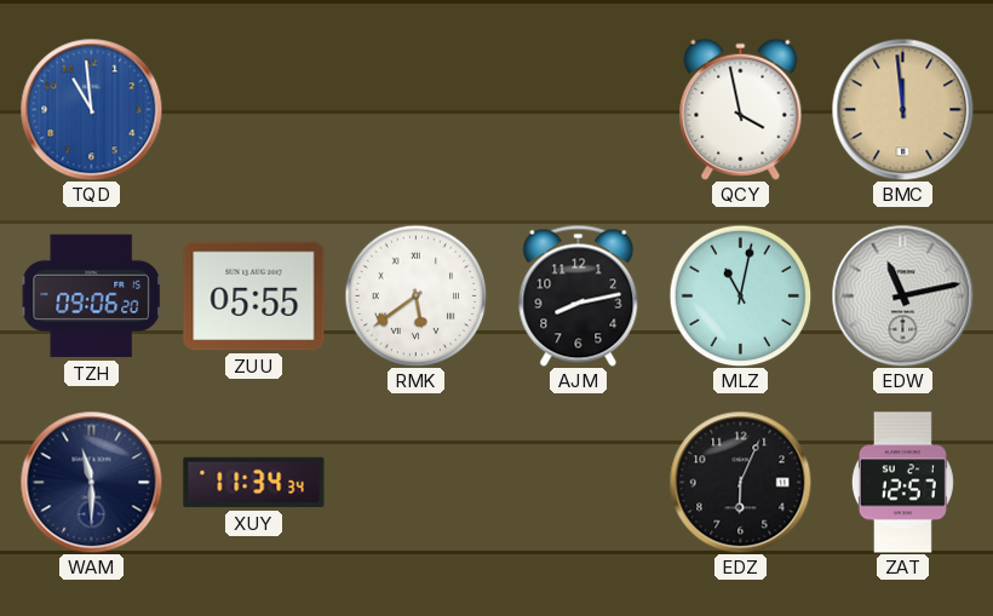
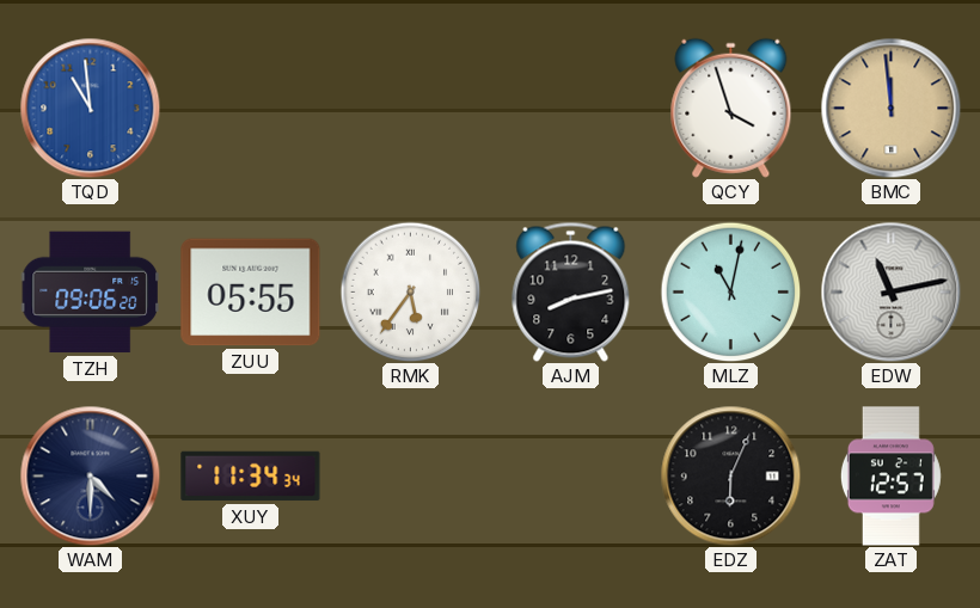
QCY: 3:58 -> 3:57 (731, 108)
RMK: 5:39 -> 5:36 (410, 291)
WAM: 11:30 -> 4:30 (90, 475)
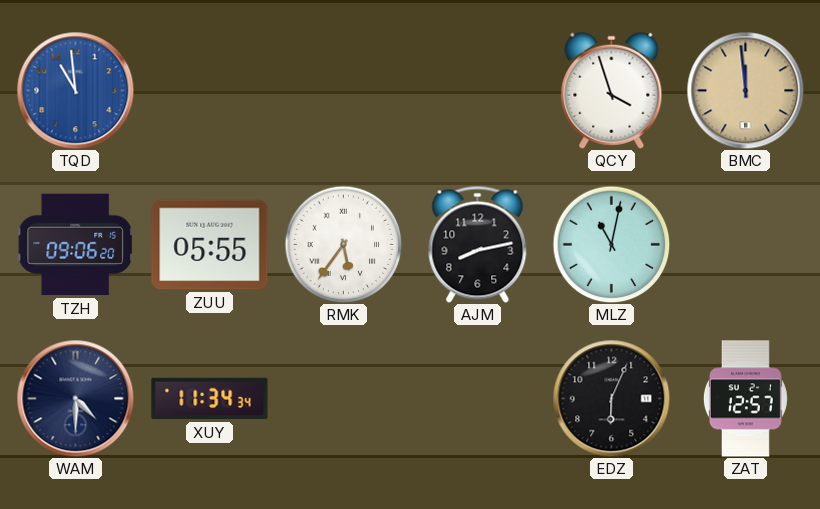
EDW: 11:13 -> none (890, 291)
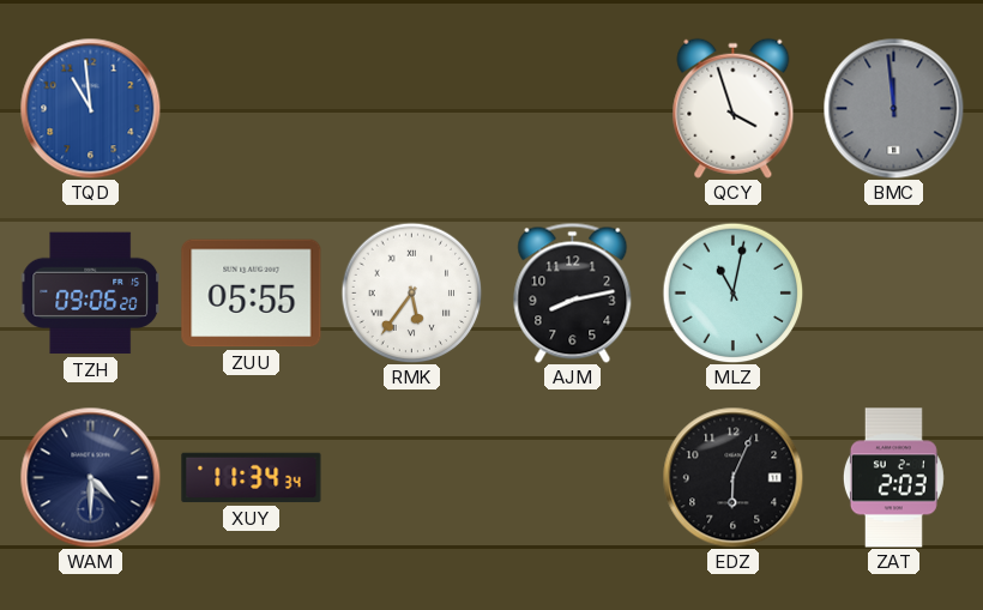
BMC dial: champagne -> grey (893, 108)
ZAT: 12:57 -> 2:03 (893, 478)
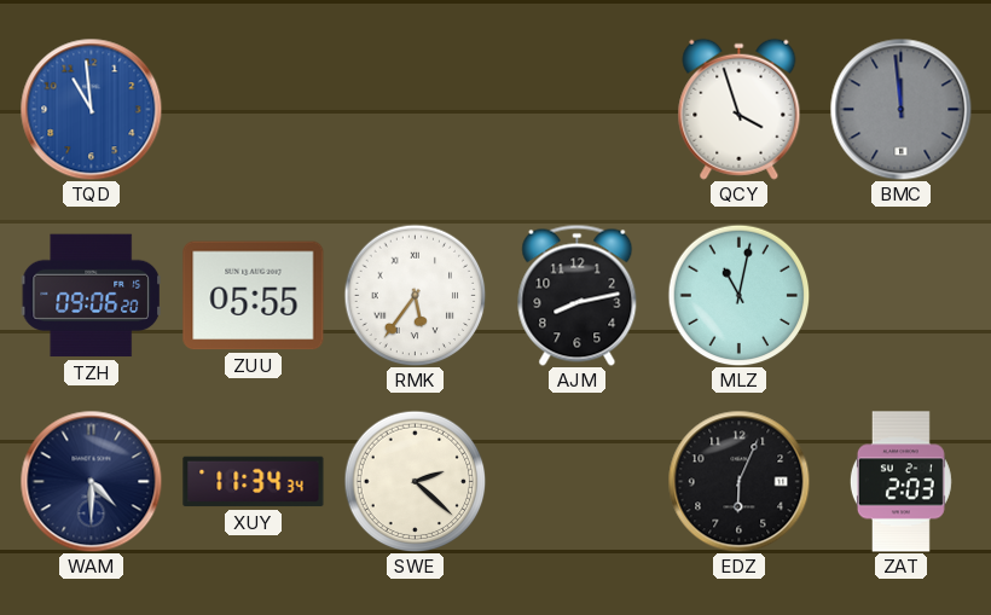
SWE: none -> 2:22 (415, 481)
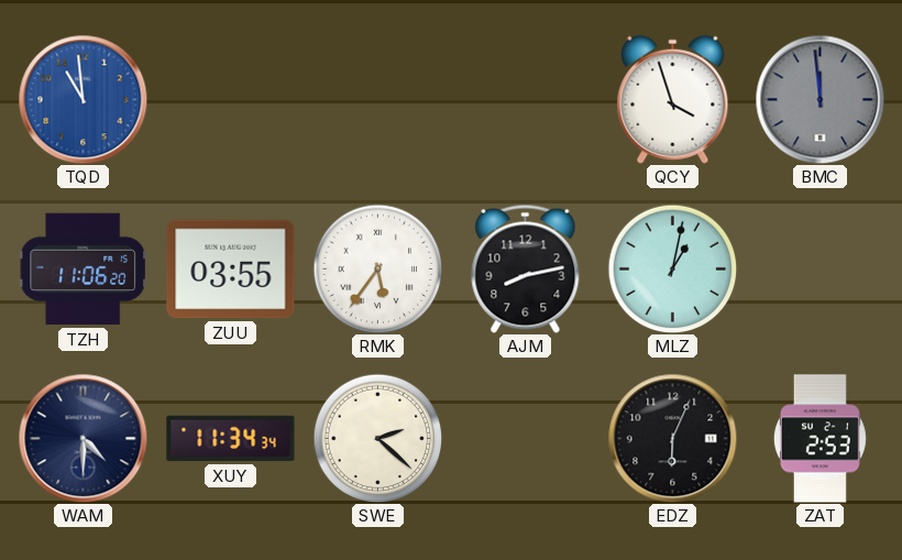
TZH: 09:06 -> 11:06 (82, 270)
ZUU: 05:55 -> 03:55 (231, 270)
MLZ: 11:02 -> 1:02 (672, 268)
ZAT: 2:03 -> 2:53 (820, 439)
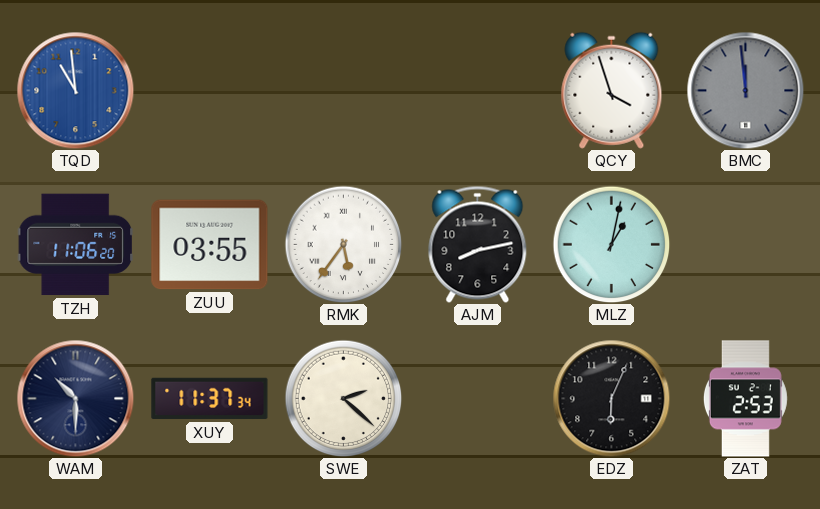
WAM: 4:30 -> 10:30 (75, 398)
XUY: 11:34 -> 11:37 (210, 399)
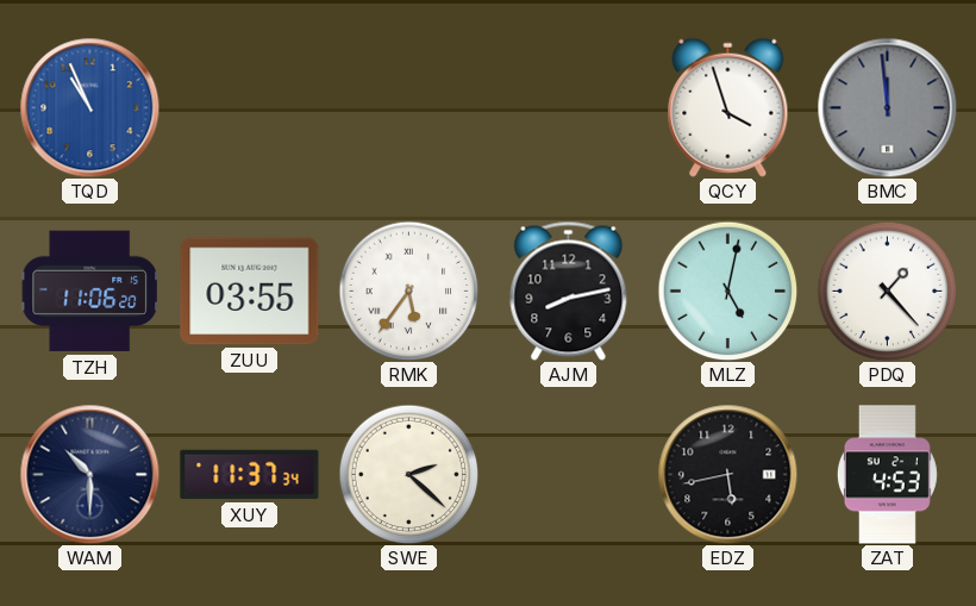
TQD: 10:59 -> 10:56 (89, 107)
MLZ: 1:02 -> 5:02 (727, 290)
PDQ: none -> 1:23 (887, 290)
EDZ: 6:04 -> 5:43 (727, 474)
ZAT: 2:53 -> 4:53 (887, 475)
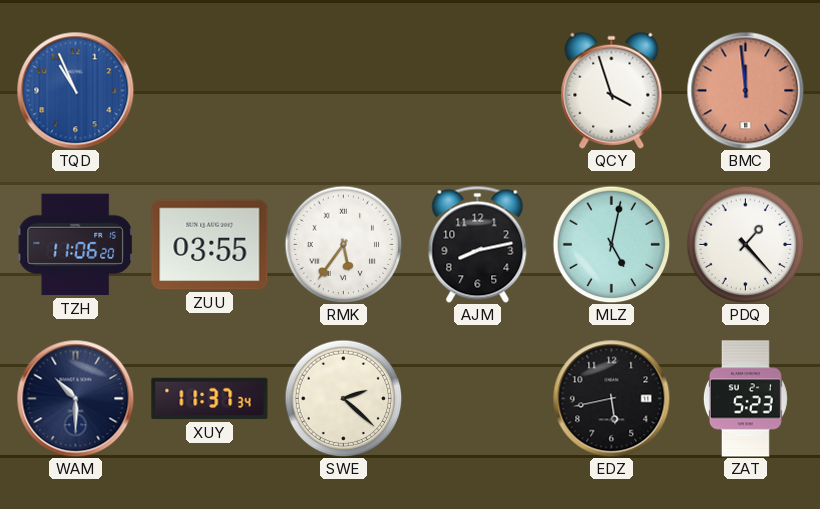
BMC dial: grey -> salmon (745, 90)
ZAT: 4:53 -> 5:23 (745, 399)
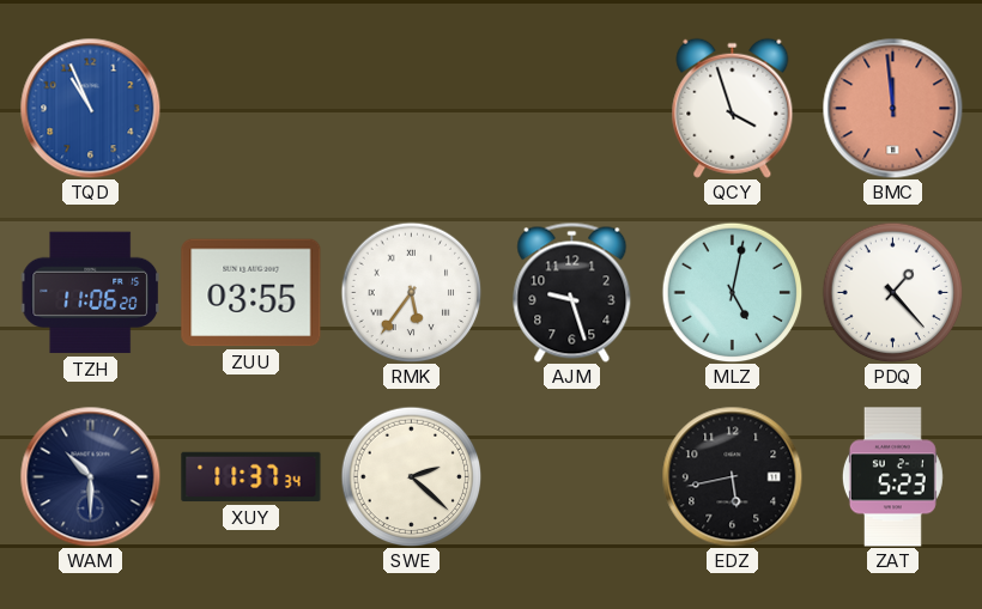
AJM: 8:13 -> 9:27 (572, 292)
